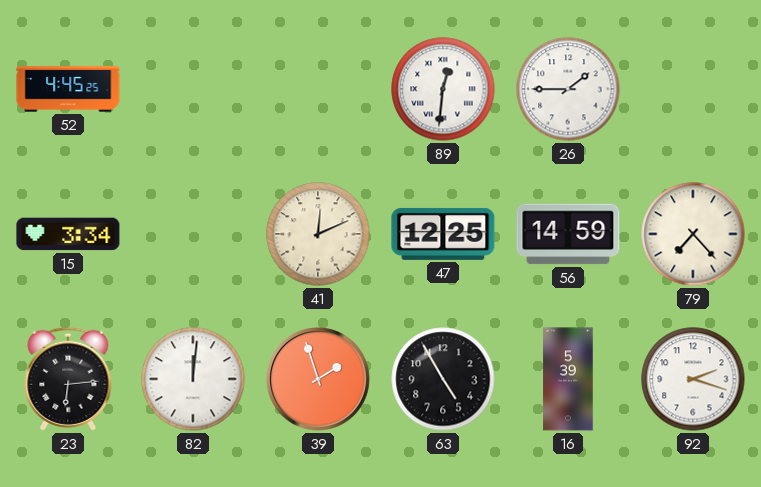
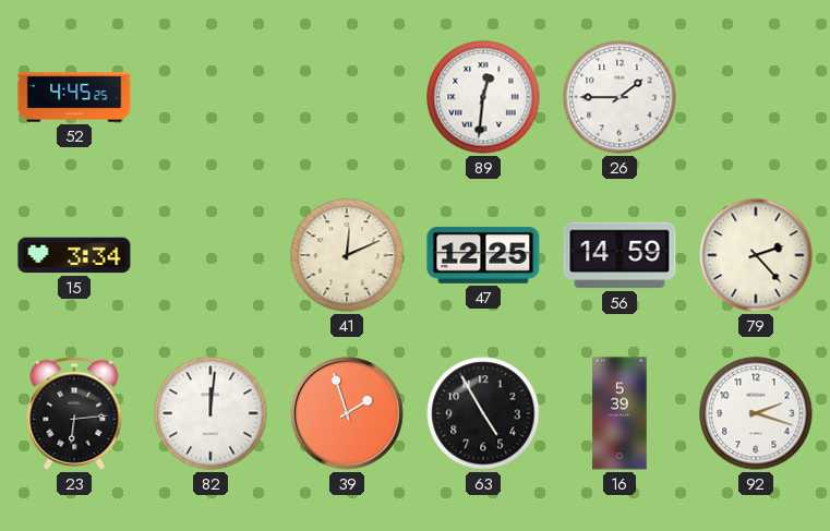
79: 7:23 -> 2:23 (756, 255)
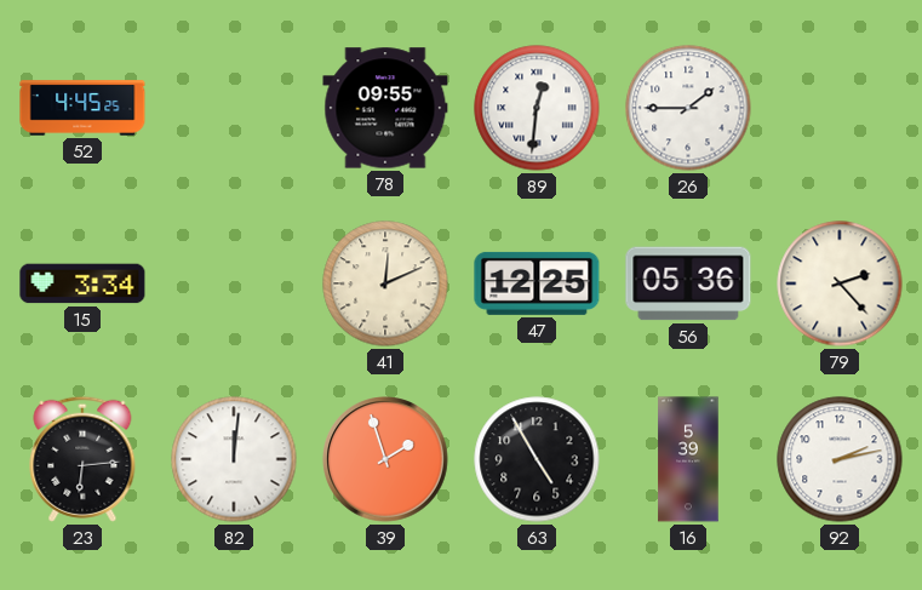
78: none -> 09:55 (385, 108)
56: 14:59 -> 05:36 (688, 283)
92: 2:18 -> 2:13 (840, 459)
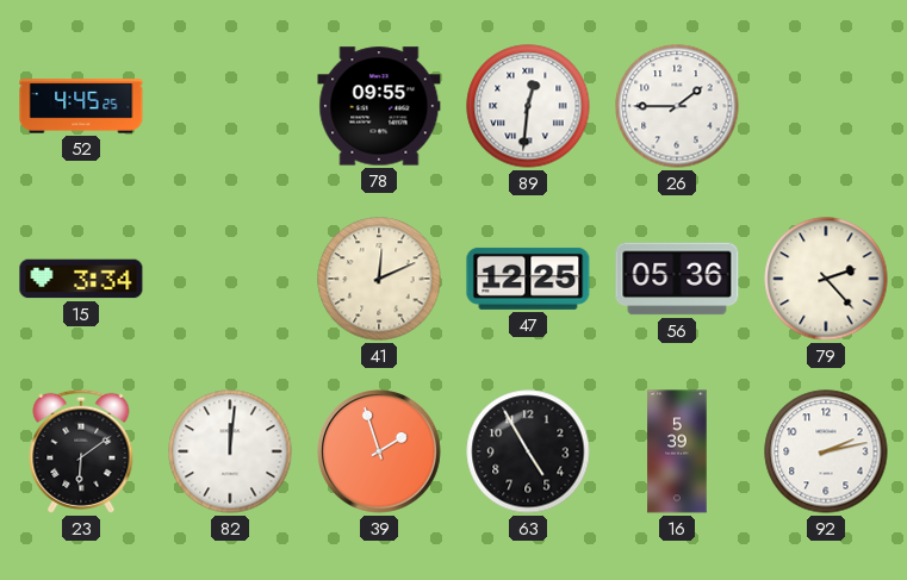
23: 6:14 -> 6:09 (81, 451)
